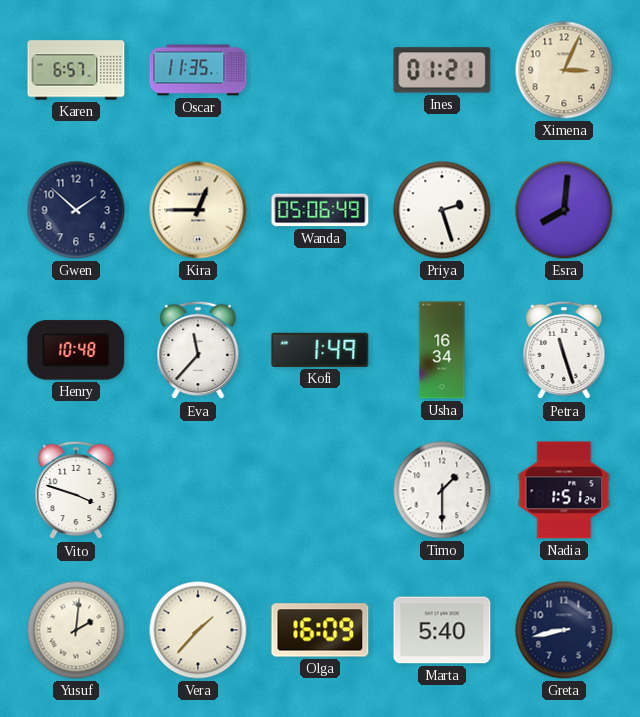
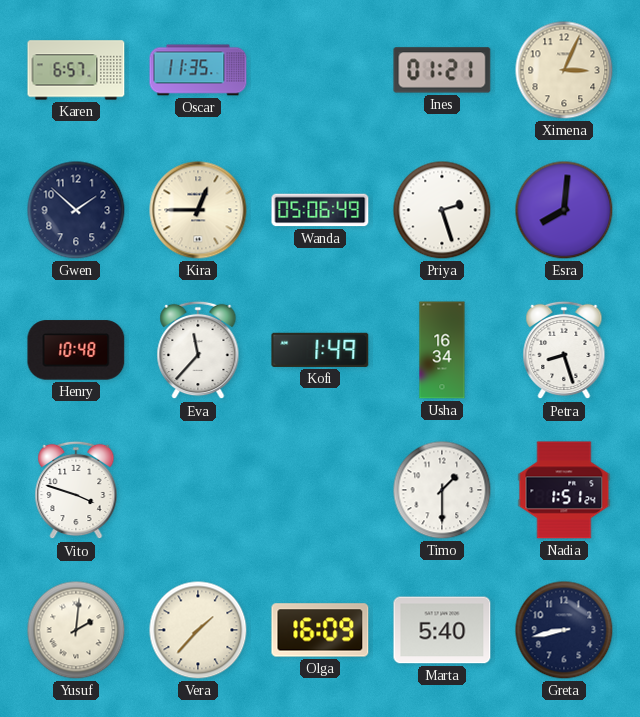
Petra: 11:27 -> 8:27 (564, 350)
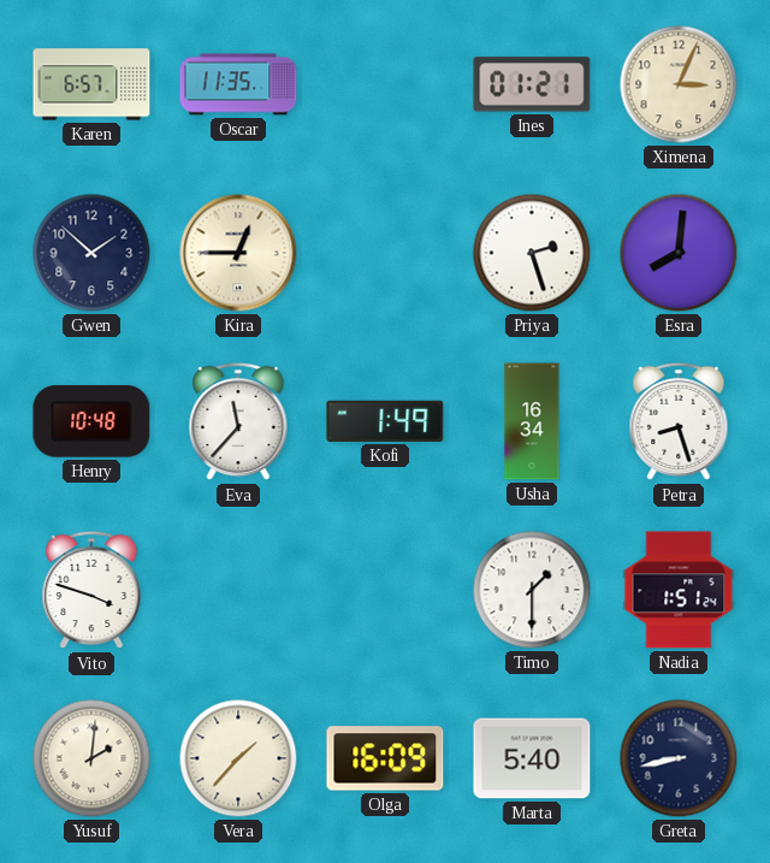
Wanda: 05:06 -> none (320, 210)
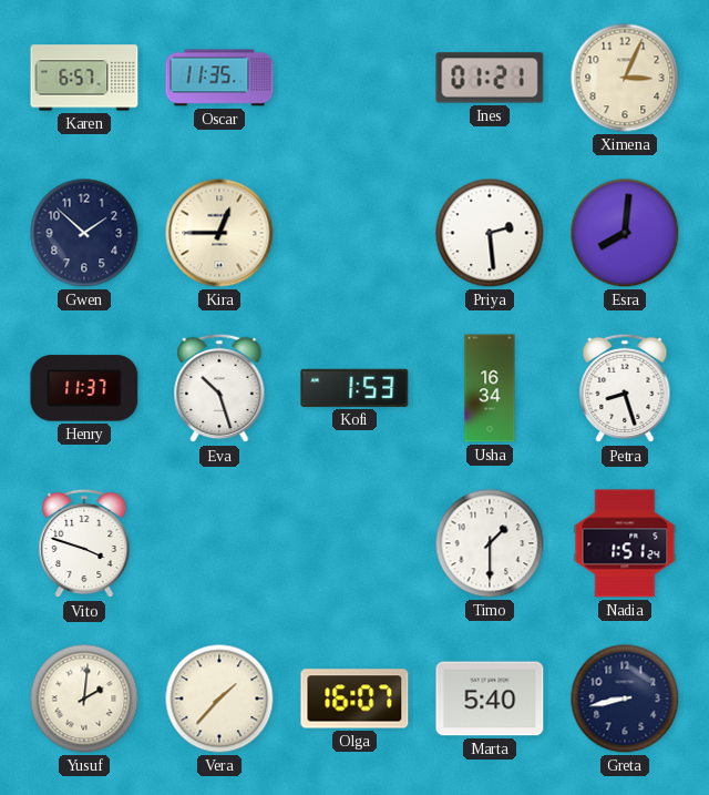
Priya: 2:27 -> 2:29 (490, 233)
Henry: 10:48 -> 11:37 (84, 388)
Eva: 11:37 -> 10:27 (219, 388)
Kofi: 1:49 -> 1:53 (354, 388)
Olga: 16:09 -> 16:07 (354, 699)
